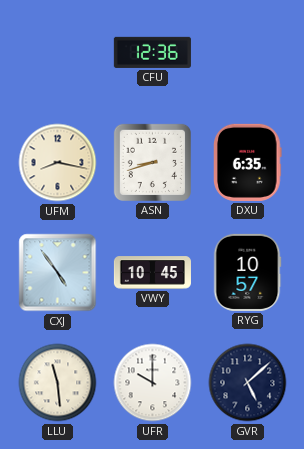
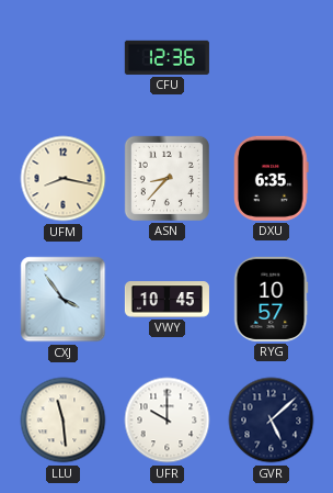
ASN: 8:42 -> 8:37 (166, 178)
CXJ: 4:54 -> 3:54 (64, 300)
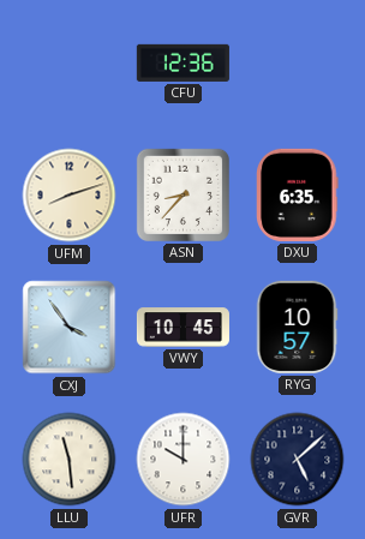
UFM: 8:17 -> 8:12 (70, 196)
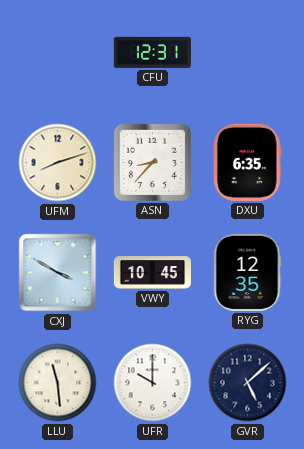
CFU: 12:36 -> 12:31 (152, 52)
CXJ: 3:54 -> 3:50 (58, 273)
RYG: 10:57 -> 12:35 (247, 272)
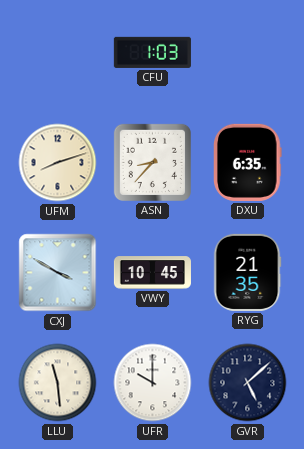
CFU: 12:31 -> 1:03 (152, 52)
RYG: 12:35 -> 21:35 (247, 272)
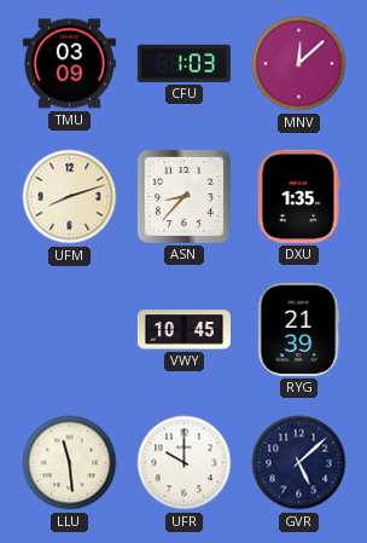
TMU: none -> 03:09 (69, 64)
MNV: none -> 12:08 (299, 64)
DXU: 6:35 -> 1:35 (299, 196)
CXJ: 3:50 -> none (58, 273)
RYG: 21:35 -> 21:39 (298, 329)
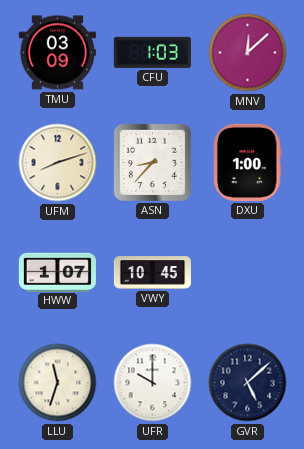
DXU: 1:35 -> 1:00 (248, 162)
HWW: none -> 1:07 (57, 272)
RYG: 21:39 -> none (298, 329)
LLU: 11:29 -> 11:33 (58, 383)
